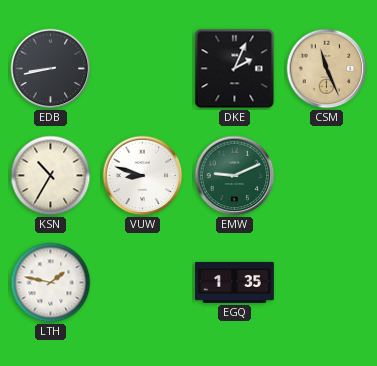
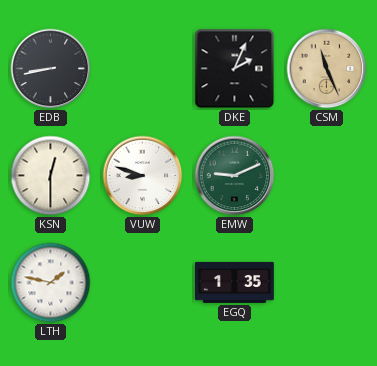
KSN: 10:35 -> 12:30 (51, 176)
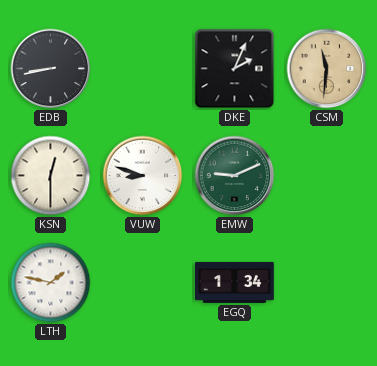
CSM: 11:26 -> 11:31 (327, 69)
EGQ: 1:35 -> 1:34 (235, 282)
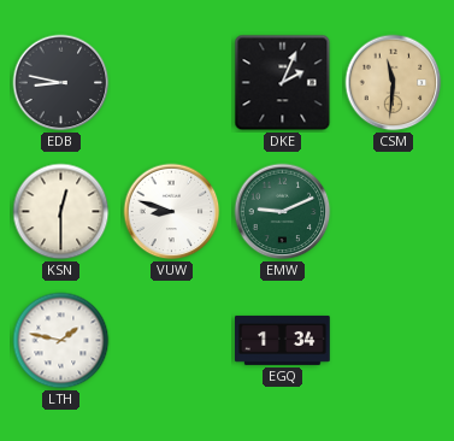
EDB: 8:43 -> 8:47 (61, 83)
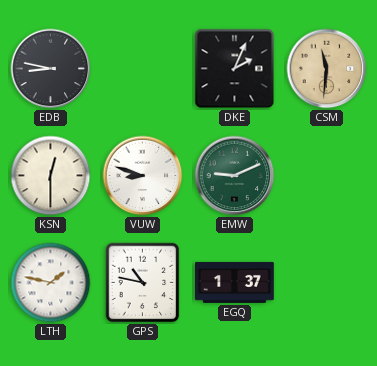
GPS: none -> 10:47 (143, 283)
EGQ: 1:34 -> 1:37 (235, 282)
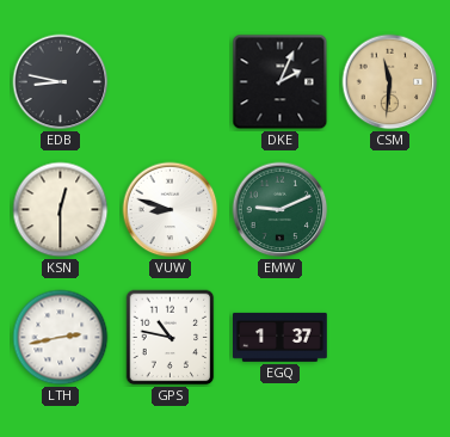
LTH: 1:47 -> 2:43 (61, 338)
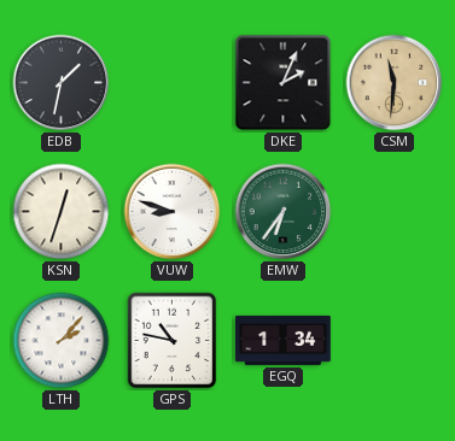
EDB: 8:47 -> 1:32 (62, 83)
KSN: 12:30 -> 12:33 (62, 212)
EMW: 9:11 -> 6:36 (284, 212)
LTH: 2:43 -> 2:07 (62, 341)
EGQ: 1:37 -> 1:34 (284, 340)
